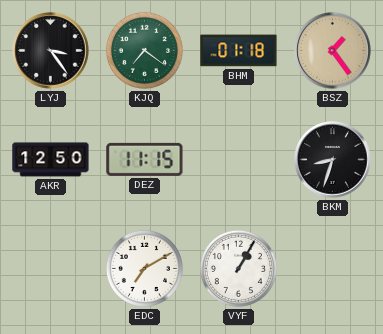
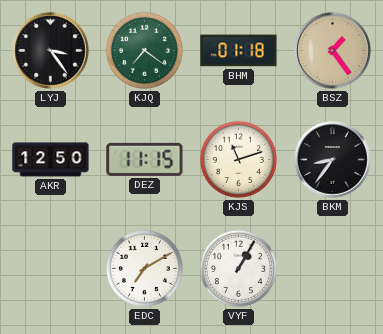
KJS: none -> 11:12 (238, 159)
BKM: 8:33 -> 8:36 (333, 160)
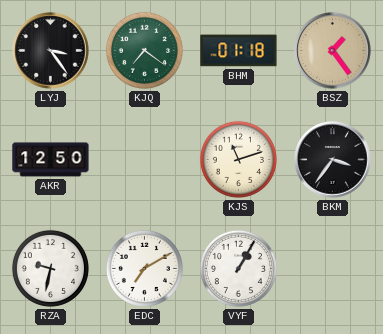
DEZ: 11:15 -> none (145, 159)
BKM: 8:36 -> 3:36 (333, 160)
RZA: none -> 9:32 (50, 268)
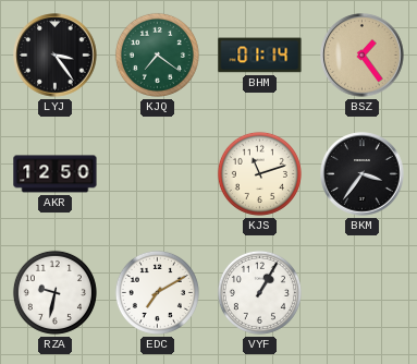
BHM: 01:18 -> 01:14 (260, 56)
